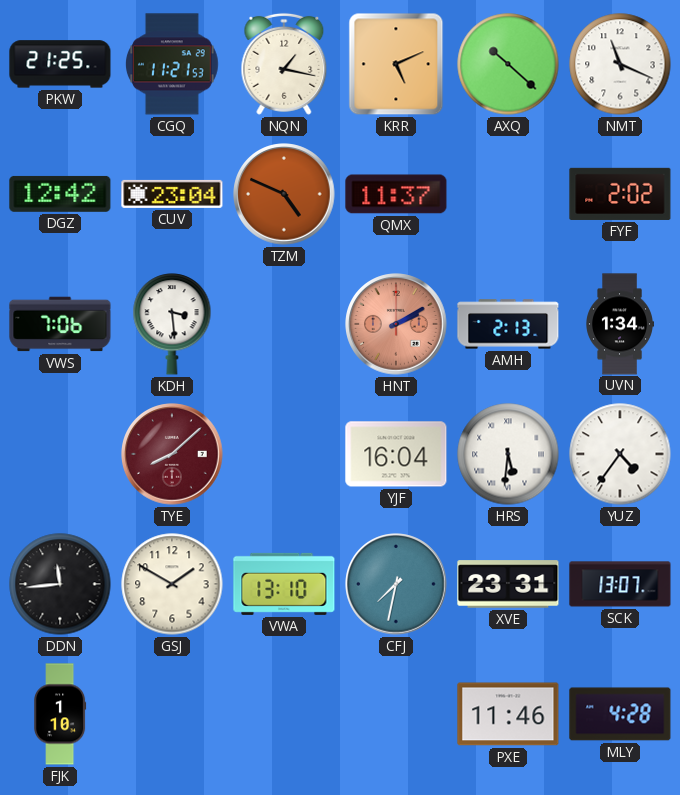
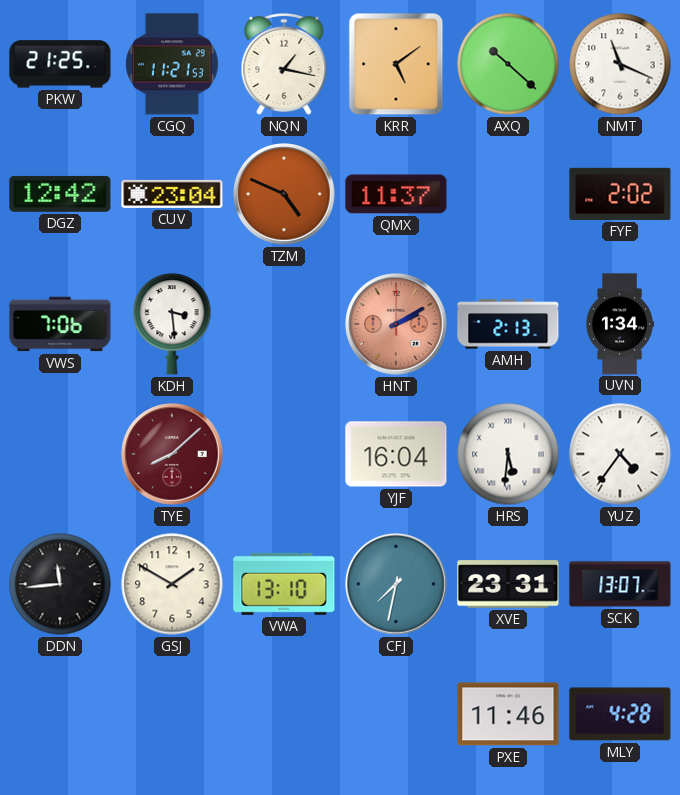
KRR: 5:11 -> 5:09 (396, 64)
FJK: 1:10 -> none (61, 714)
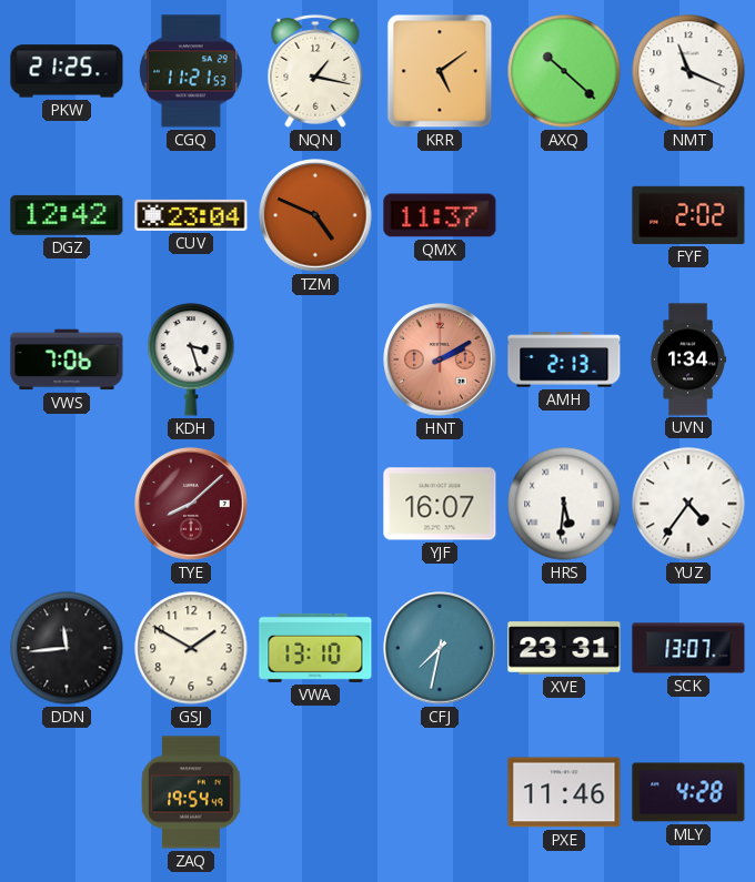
KDH: 3:29 -> 3:27 (191, 359)
YJF: 16:04 -> 16:07 (440, 504)
ZAQ: none -> 19:54 (191, 792)
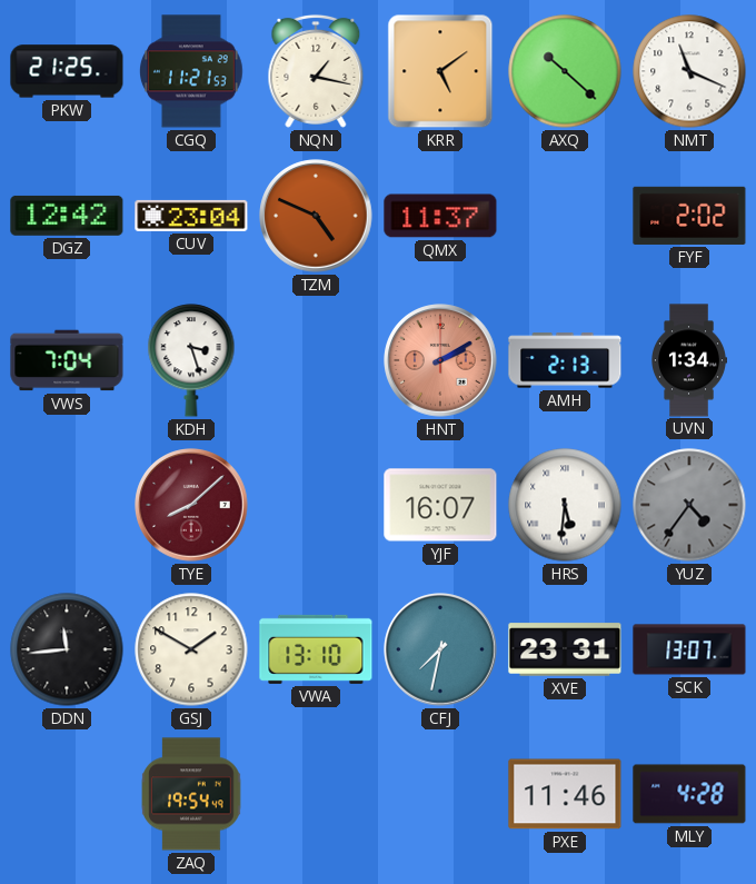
VWS: 7:06 -> 7:04 (67, 360)
YUZ dial: white -> grey (689, 505)
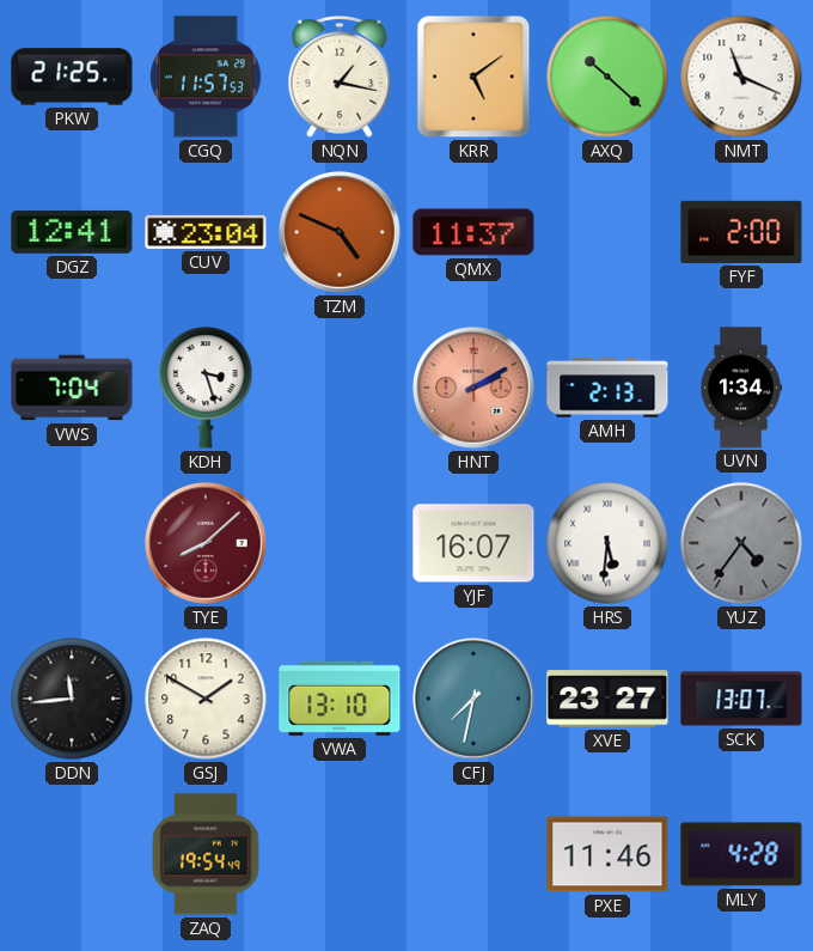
CGQ: 11:21 -> 11:57 (207, 77)
DGZ: 12:42 -> 12:41 (72, 232)
FYF: 2:02 -> 2:00 (741, 232)
XVE: 23:31 -> 23:27 (607, 699)
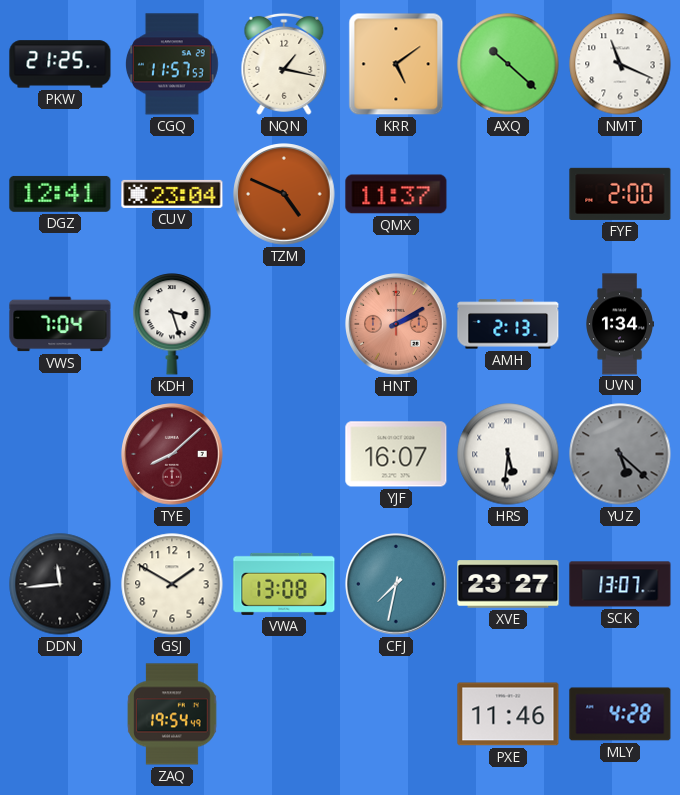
YUZ: 4:36 -> 5:22 (620, 454)
VWA: 13:10 -> 13:08 (284, 584)
